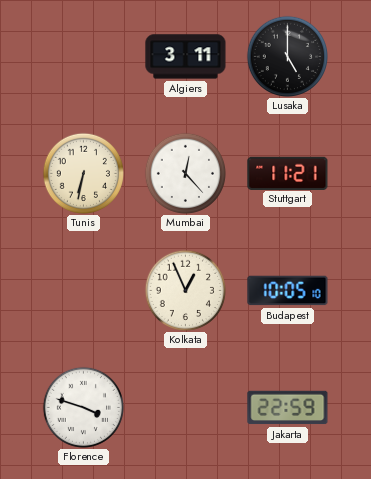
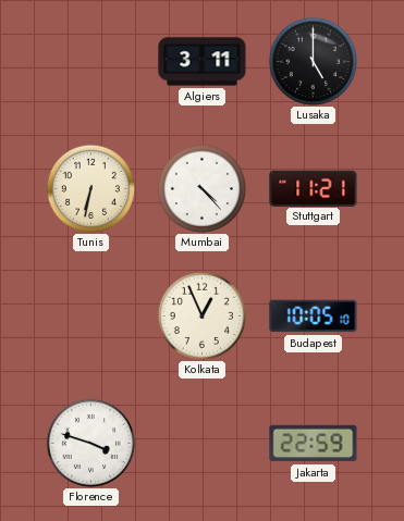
Mumbai: 12:23 -> 4:23 (201, 188)
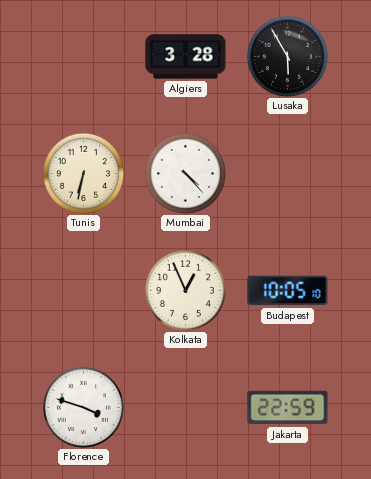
Algiers: 3:11 -> 3:28 (186, 57)
Lusaka: 5:00 -> 5:55 (287, 56)
Stuttgart: 11:21 -> none (314, 188)
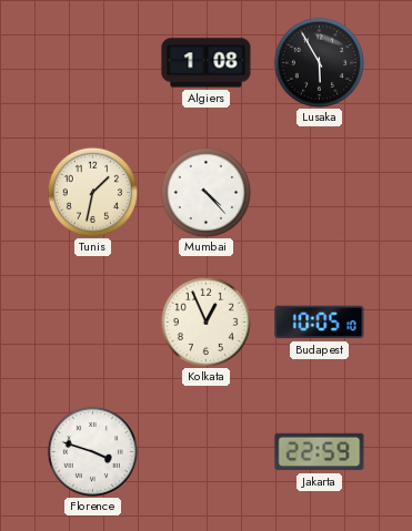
Algiers: 3:28 -> 1:08 (207, 63)
Tunis: 6:32 -> 1:32 (92, 192)
